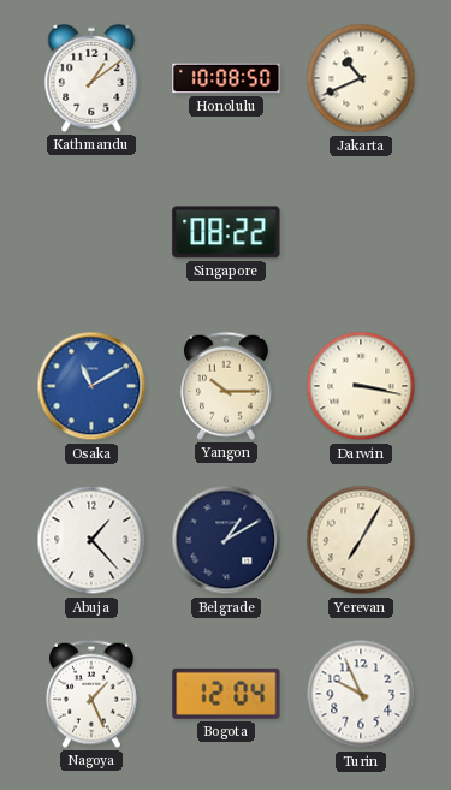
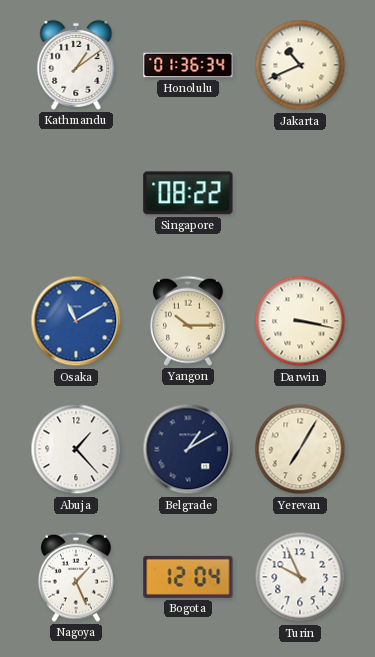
Honolulu: 10:08 -> 01:36 (188, 65)
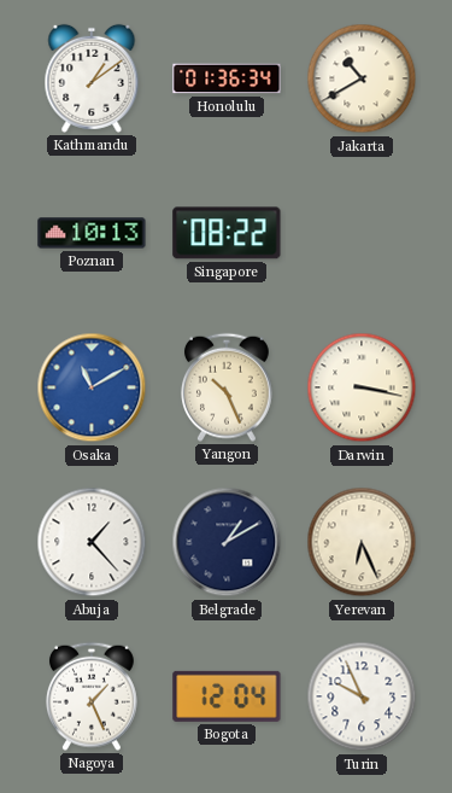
Jakarta: 10:41 -> 10:40 (362, 78)
Poznan: none -> 10:13 (92, 233)
Yangon: 10:15 -> 10:26 (227, 387)
Yerevan: 7:05 -> 6:26 (362, 542)
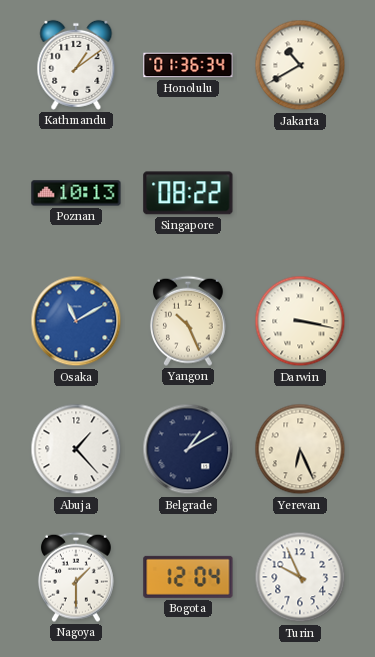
Nagoya: 1:26 -> 1:30 (76, 577)
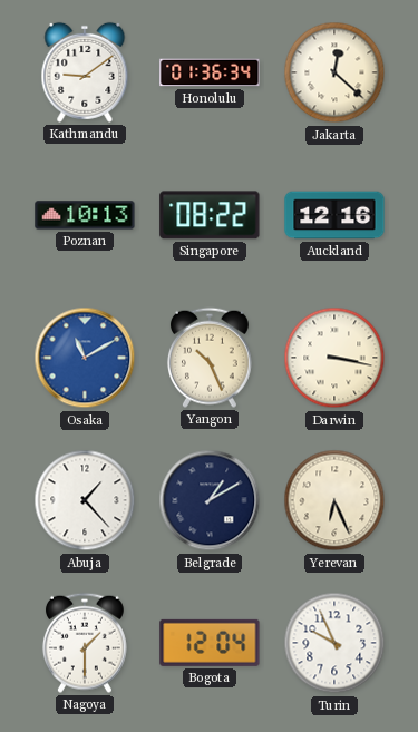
Kathmandu: 1:09 -> 9:09 (85, 72)
Jakarta: 10:40 -> 12:22 (334, 72)
Auckland: none -> 12:16 (334, 215)
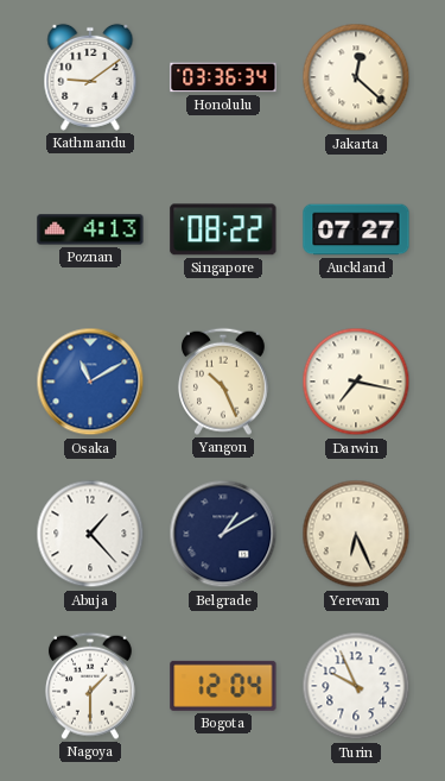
Honolulu: 01:36 -> 03:36 (223, 77)
Poznan: 10:13 -> 4:13 (90, 229)
Auckland: 12:16 -> 07:27 (356, 229)
Darwin: 3:17 -> 7:17 (356, 382)
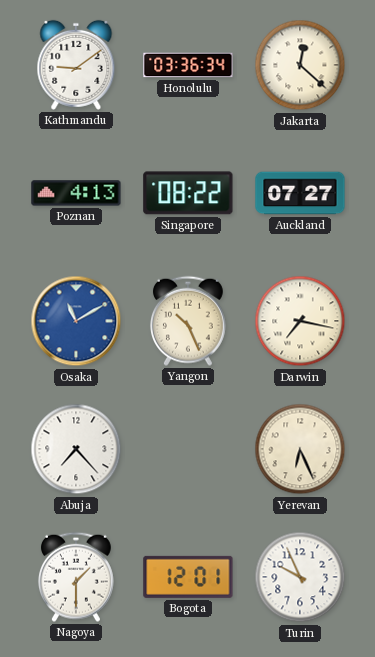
Abuja: 1:23 -> 7:23 (76, 449)
Belgrade: 1:10 -> none (223, 534)
Bogota: 12:04 -> 12:01 (188, 577)
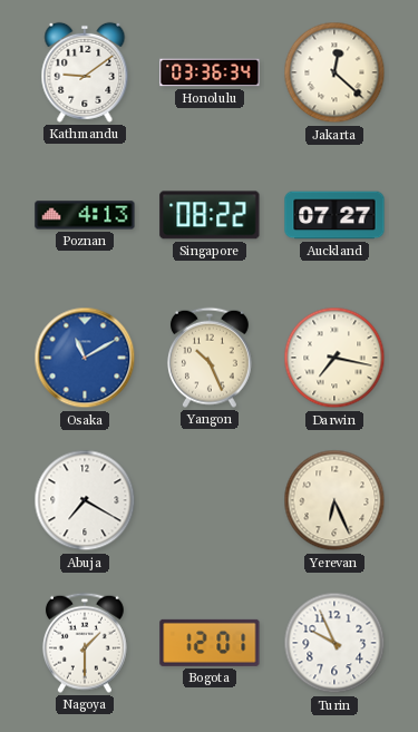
Abuja: 7:23 -> 7:20 (85, 500)
